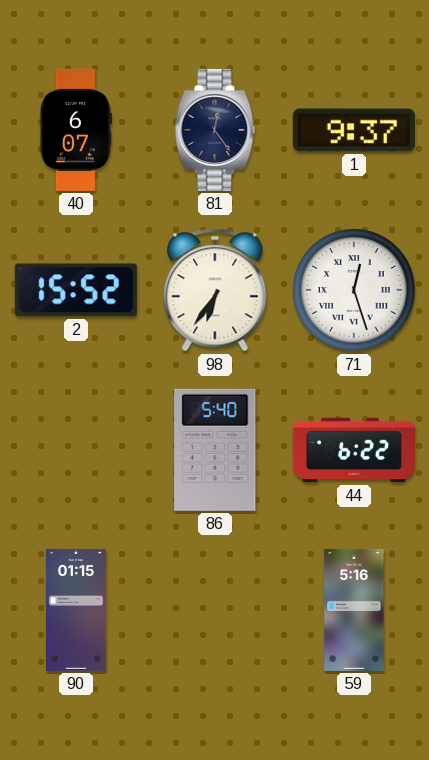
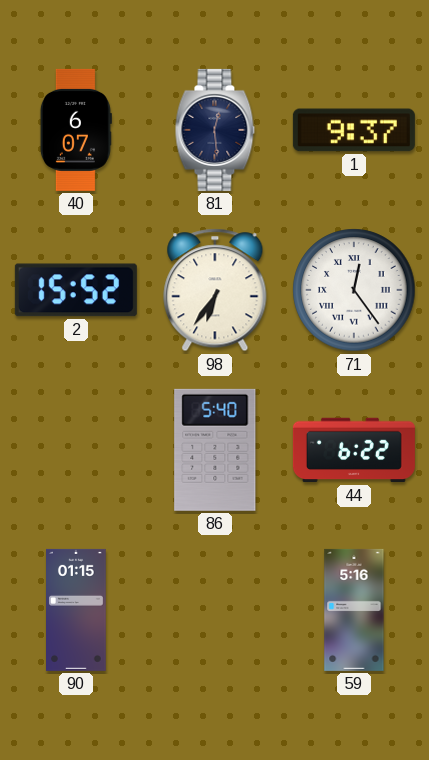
81: 12:24 -> 12:29 (215, 130)
71: 12:27 -> 12:24 (354, 290)
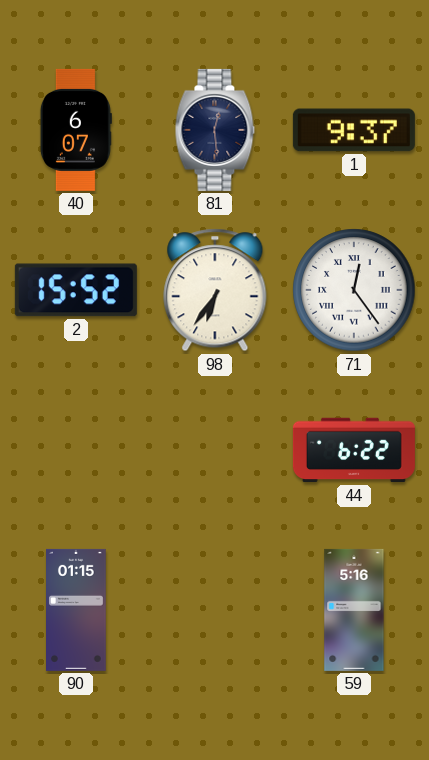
86: 5:40 -> none (215, 450)
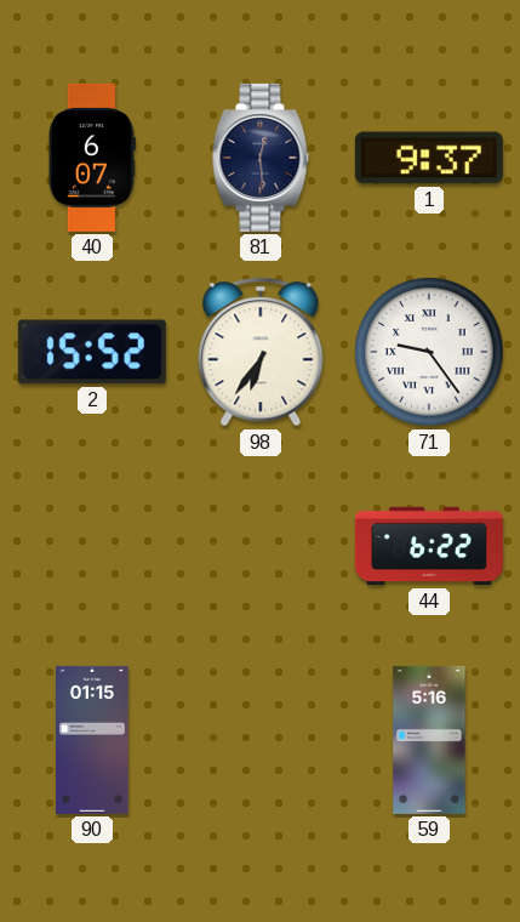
71: 12:24 -> 9:24 (429, 352)
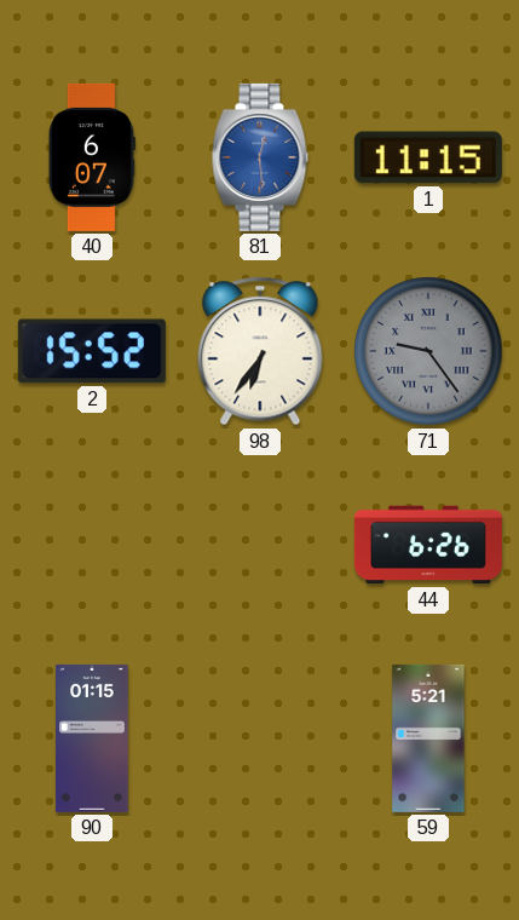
81 dial: navy -> blue (260, 157)
1: 9:37 -> 11:15 (428, 157)
71 dial: white -> grey (428, 351)
44: 6:22 -> 6:26 (428, 545)
59: 5:16 -> 5:21 (428, 738)
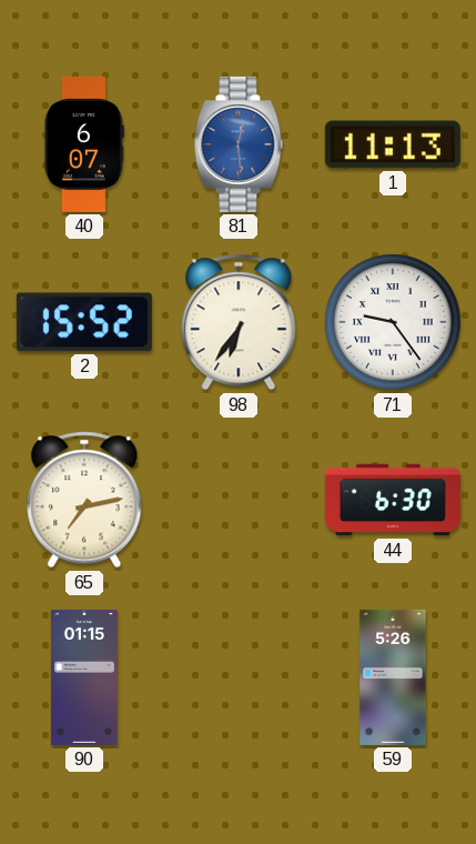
1: 11:15 -> 11:13 (393, 144)
71 dial: grey -> white (393, 322)
65: none -> 7:13 (84, 500)
44: 6:26 -> 6:30 (393, 500)
59: 5:21 -> 5:26 (393, 677)
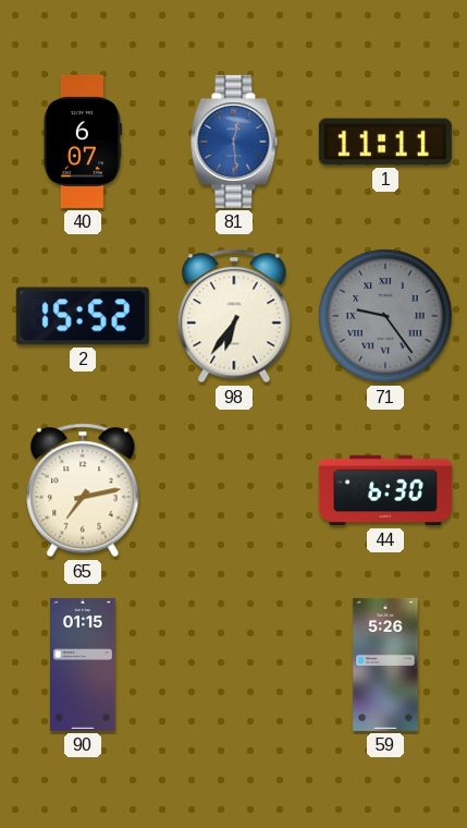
1: 11:13 -> 11:11 (385, 142)
71 dial: white -> grey (385, 316)
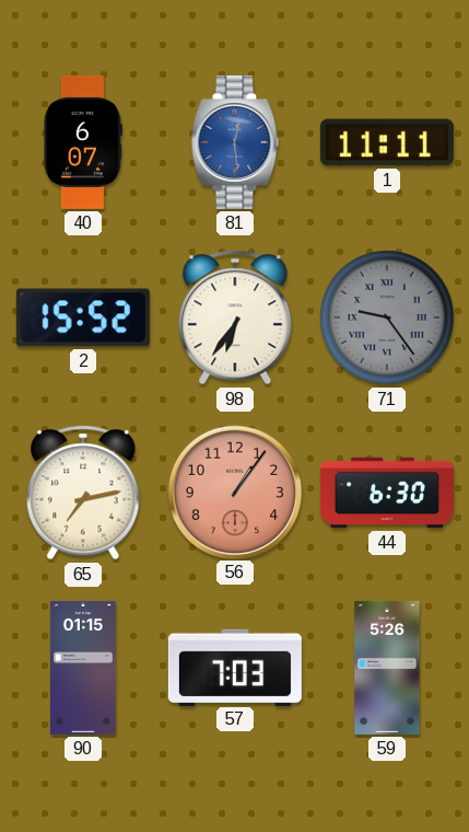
56: none -> 1:06 (234, 492)
57: none -> 7:03 (235, 667)
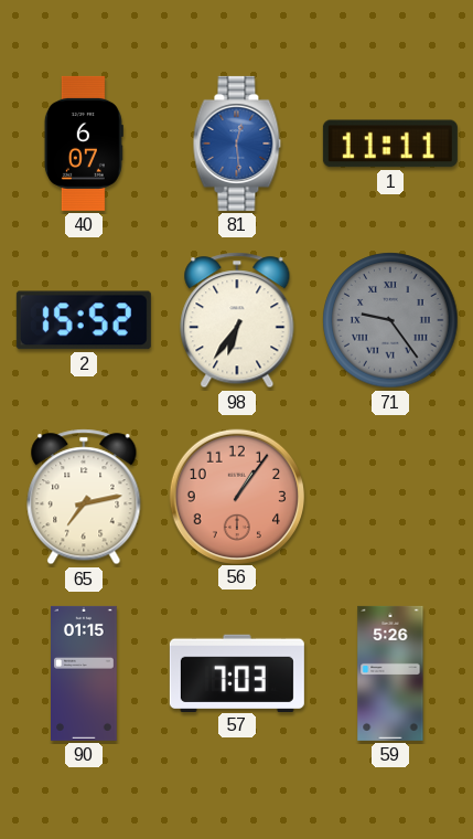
44: 6:30 -> none (387, 493)
